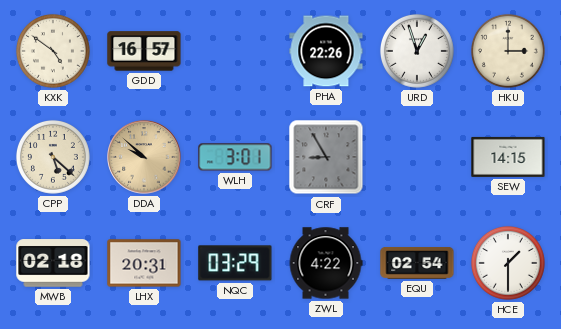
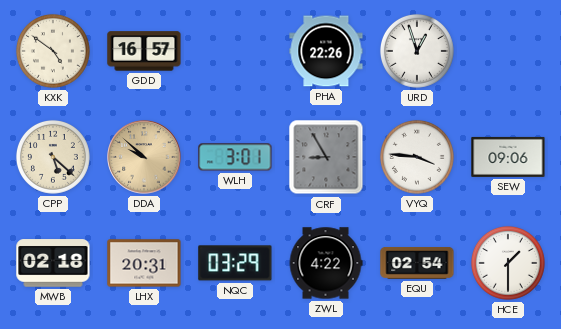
HKU: 3:00 -> none (508, 51)
VYQ: none -> 3:46 (417, 157)
SEW: 14:15 -> 09:06 (508, 157)
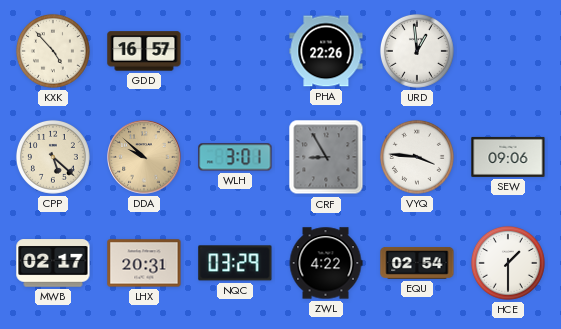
KXK: 4:51 -> 4:53 (53, 51)
URD: 12:57 -> 12:59 (417, 51)
MWB: 02:18 -> 02:17 (53, 263)
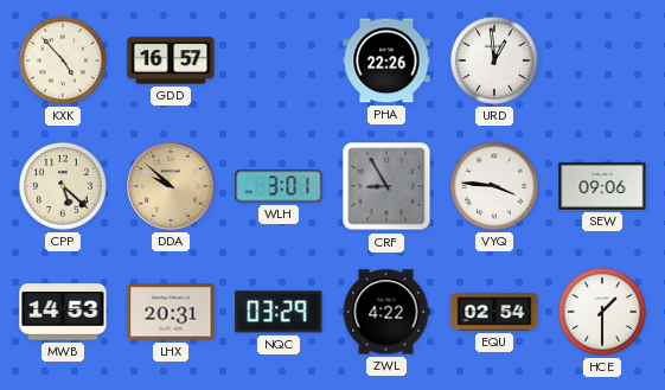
MWB: 02:17 -> 14:53 (63, 312)
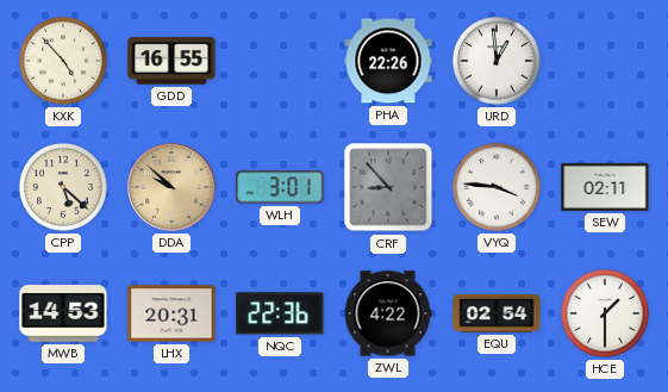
GDD: 16:57 -> 16:55 (171, 61)
CRF: 8:55 -> 8:53 (388, 187)
SEW: 09:06 -> 02:11 (605, 187)
NQC: 03:29 -> 22:36 (280, 313)
